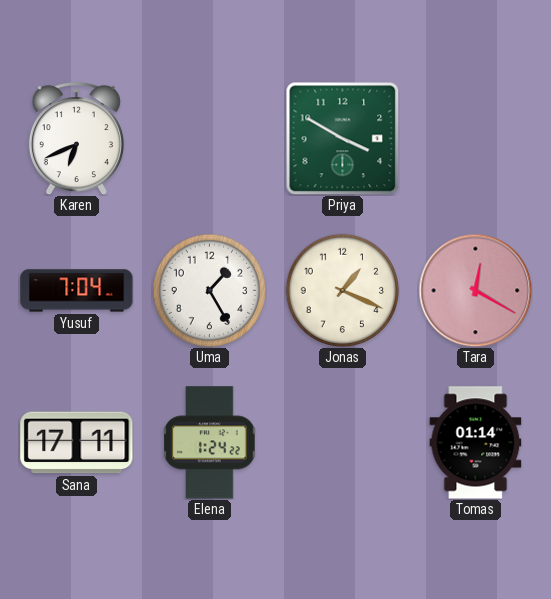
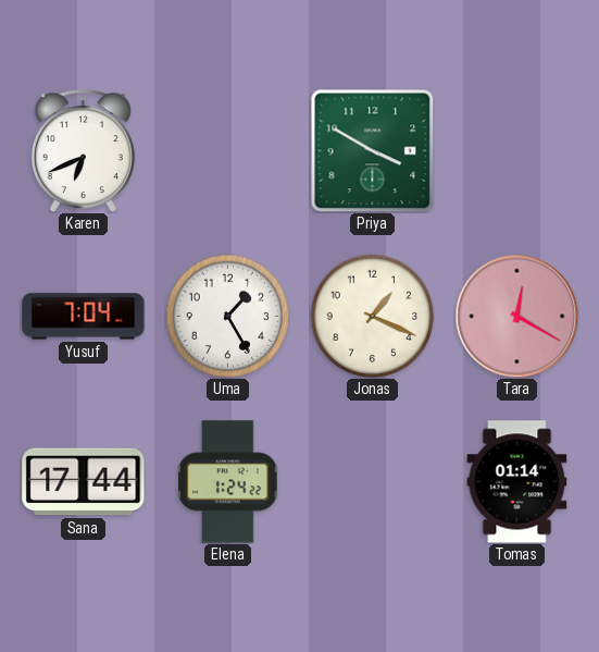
Sana: 17:11 -> 17:44 (84, 482)
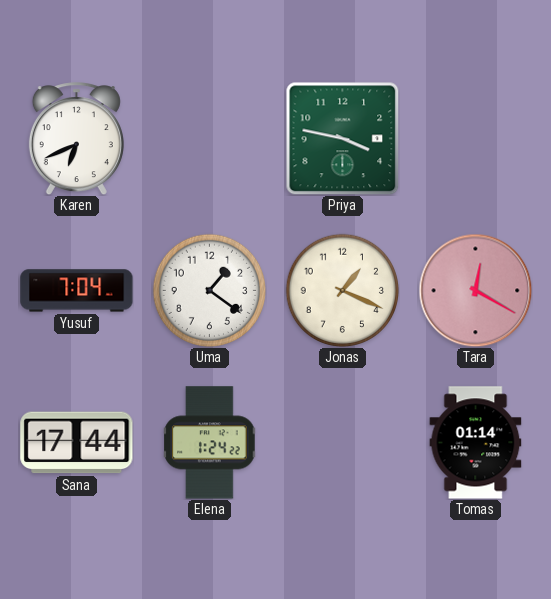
Priya: 3:50 -> 3:47 (342, 138)
Uma: 1:25 -> 1:21 (209, 290)
